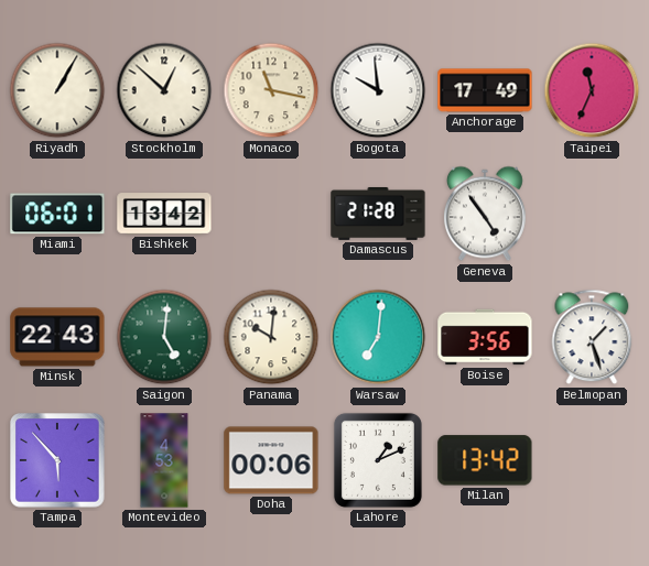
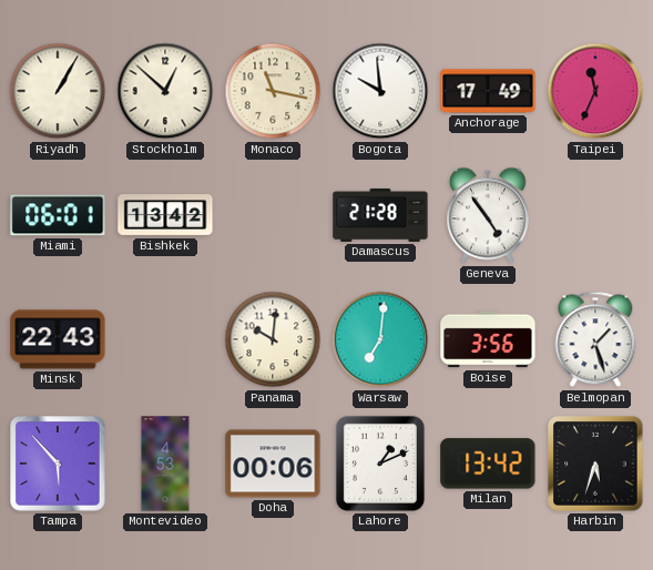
Saigon: 5:01 -> none (164, 337)
Harbin: none -> 5:33 (595, 464)
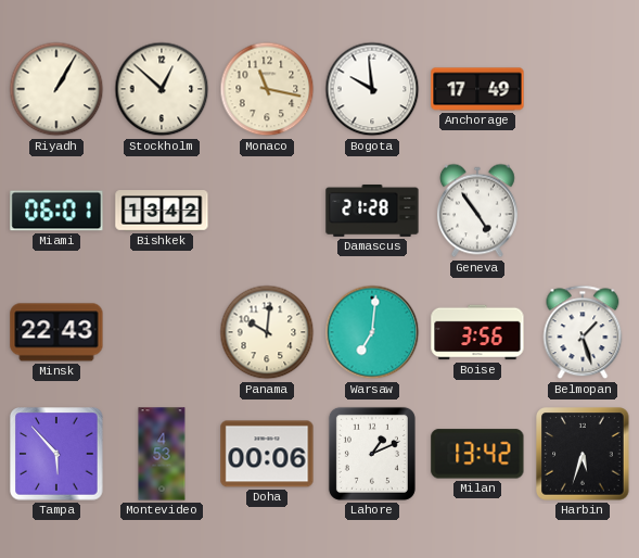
Taipei: 11:34 -> none (595, 91)
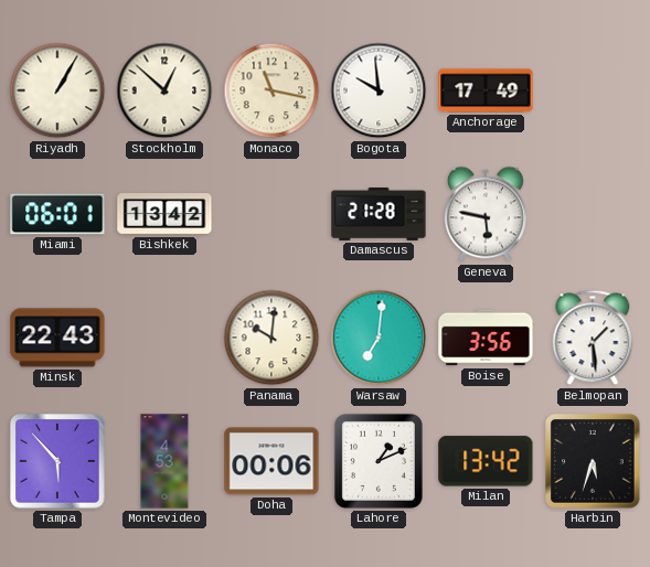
Geneva: 4:54 -> 5:47 (486, 214)
Belmopan: 1:27 -> 1:29 (593, 338)
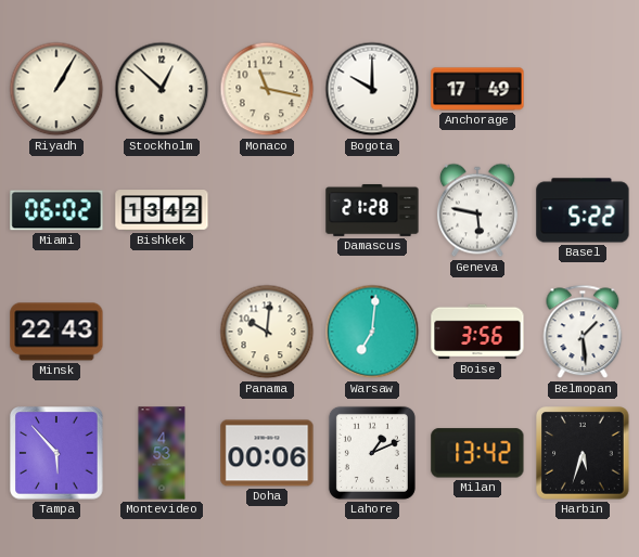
Bogota: 9:59 -> 10:00 (372, 89)
Miami: 06:01 -> 06:02 (56, 210)
Basel: none -> 5:22 (583, 210)
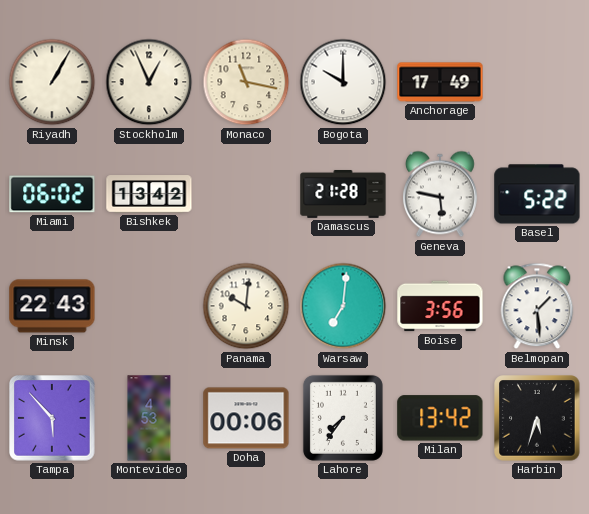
Stockholm: 12:52 -> 12:56 (149, 82)
Lahore: 1:11 -> 7:36 (343, 418)
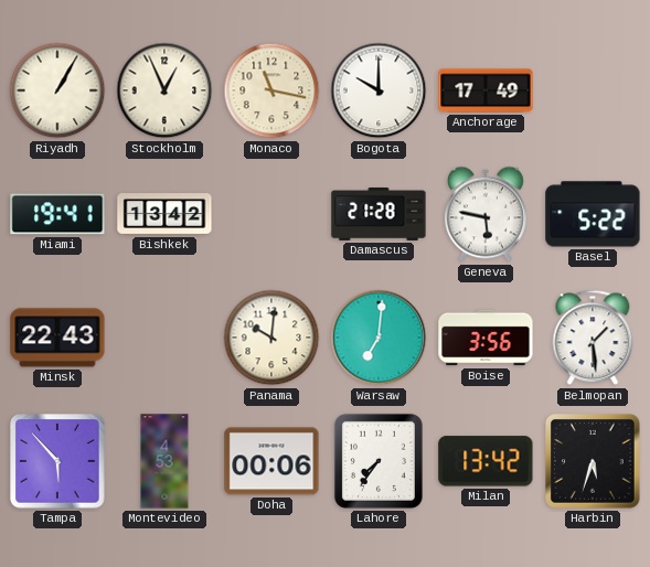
Miami: 06:02 -> 19:41 (57, 214)
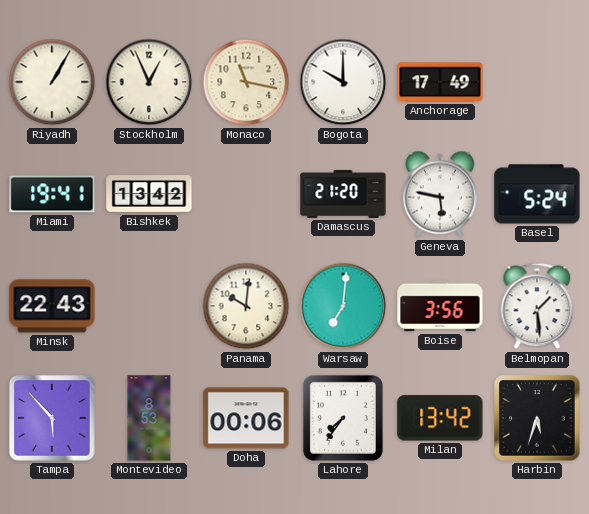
Damascus: 21:28 -> 21:20 (343, 194)
Basel: 5:22 -> 5:24 (537, 194)
Montevideo: 4:53 -> 8:53 (149, 418)
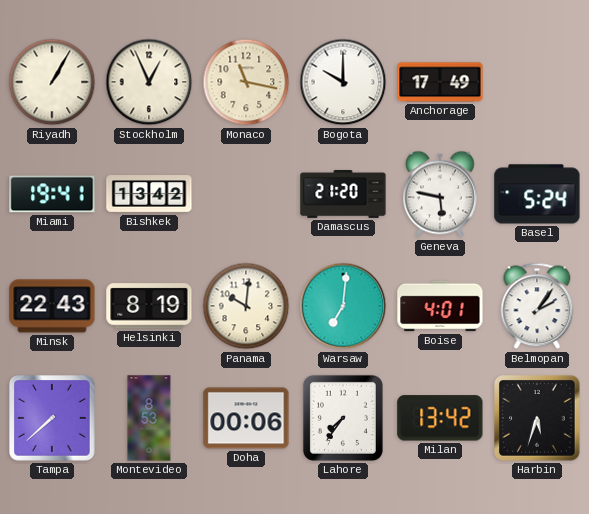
Helsinki: none -> 8:19 (149, 306)
Boise: 3:56 -> 4:01 (440, 306)
Belmopan: 1:29 -> 2:06 (537, 306)
Tampa: 5:53 -> 7:38 (52, 418)
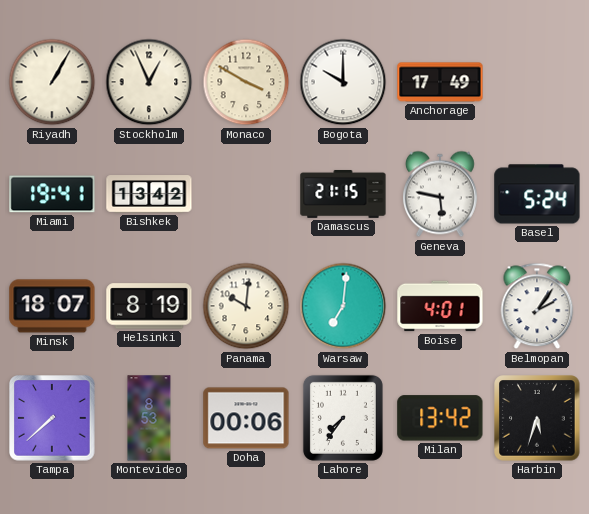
Monaco: 11:17 -> 3:50 (246, 82)
Damascus: 21:20 -> 21:15 (343, 194)
Minsk: 22:43 -> 18:07 (52, 306)
